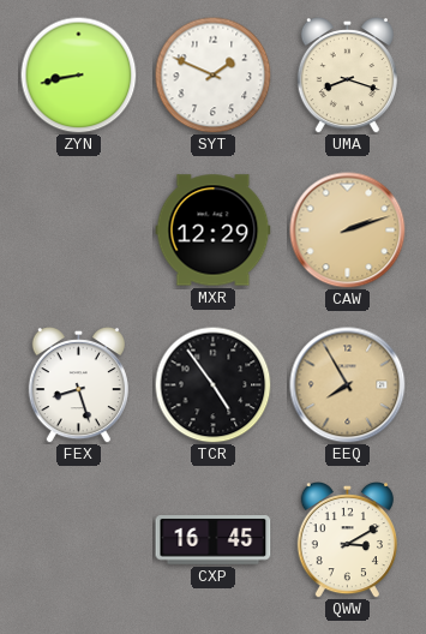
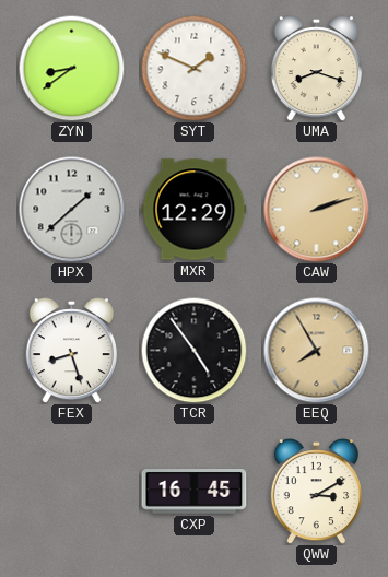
ZYN: 8:43 -> 8:39 (71, 68)
HPX: none -> 1:38 (72, 210)
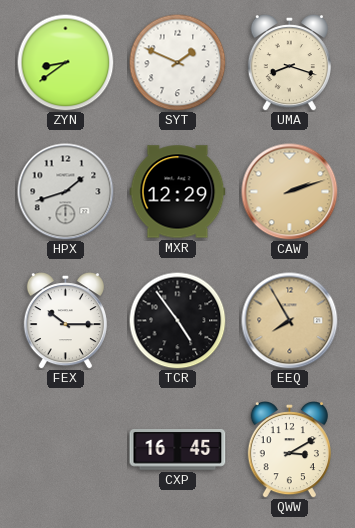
HPX: 1:38 -> 1:42 (66, 192)
FEX: 8:27 -> 10:15 (65, 321)
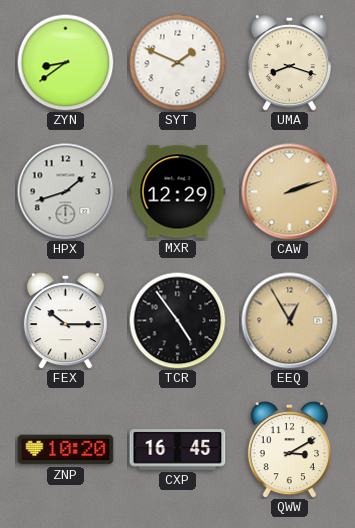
EEQ: 7:55 -> 12:55 (290, 321)
ZNP: none -> 10:20 (66, 450)
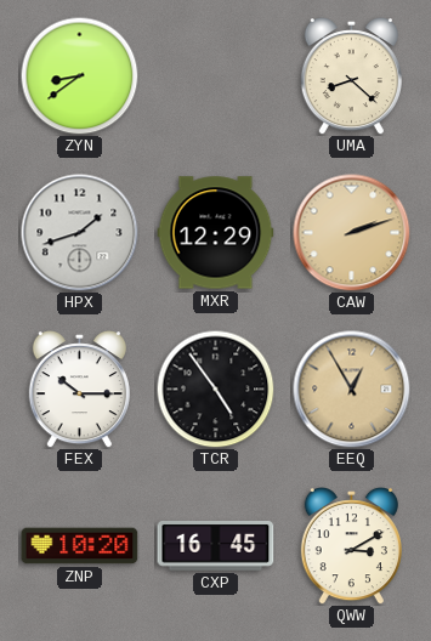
SYT: 1:49 -> none (177, 62)
UMA: 8:18 -> 8:22 (351, 76)
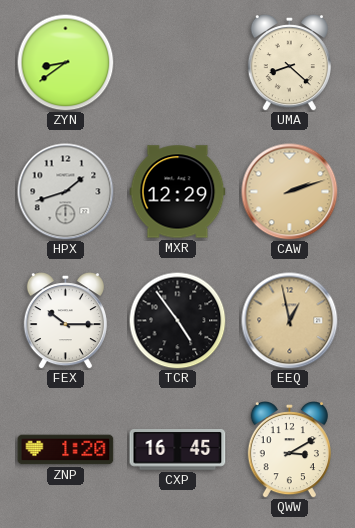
EEQ: 12:55 -> 12:58 (290, 321)
ZNP: 10:20 -> 1:20 (66, 450)
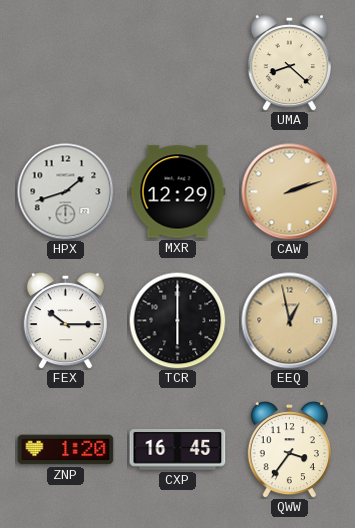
ZYN: 8:39 -> none (65, 62)
TCR: 4:54 -> 6:00 (177, 320)
QWW: 3:10 -> 3:36 (289, 450)
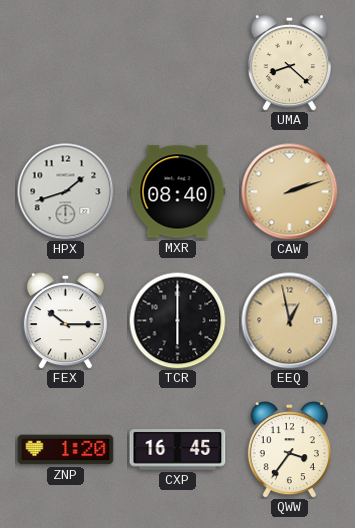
MXR: 12:29 -> 08:40 (178, 192)
